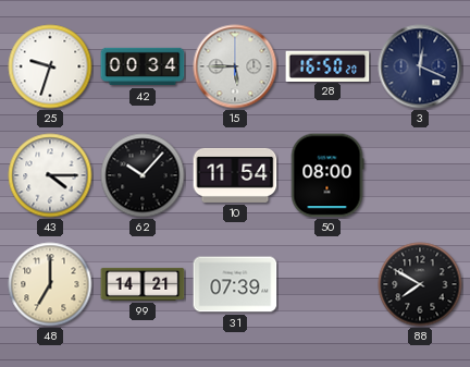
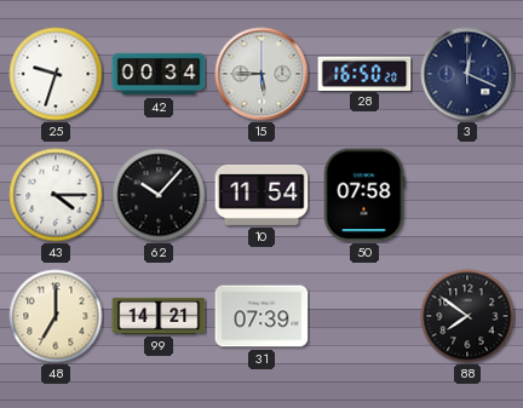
50: 08:00 -> 07:58 (364, 195)
88: 7:50 -> 7:51 (467, 316)
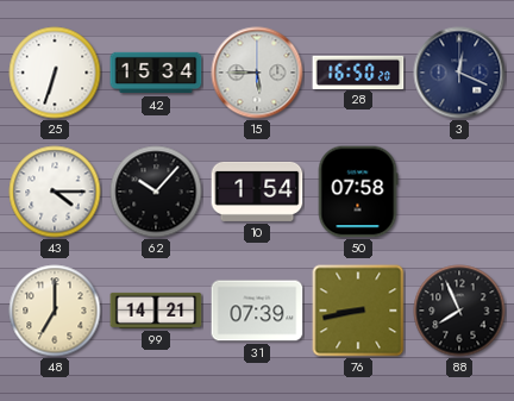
25: 9:33 -> 6:33 (55, 73)
42: 00:34 -> 15:34 (156, 73)
10: 11:54 -> 1:54 (257, 192)
76: none -> 8:43 (358, 311)
88: 7:51 -> 7:56 (459, 311)
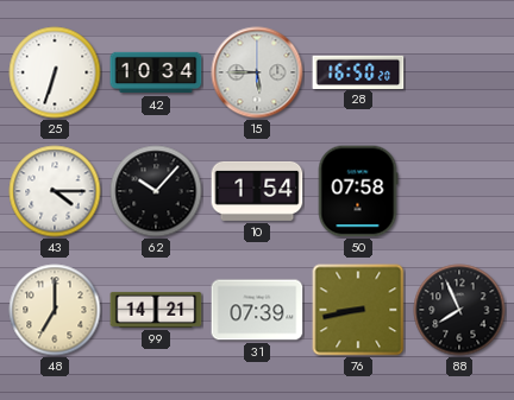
42: 15:34 -> 10:34 (156, 72)
3: 12:19 -> none (459, 73)
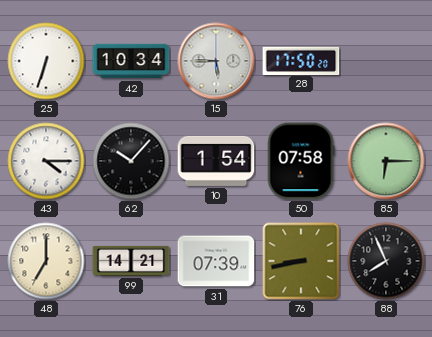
28: 16:50 -> 17:50 (301, 60)
85: none -> 6:15 (386, 161)
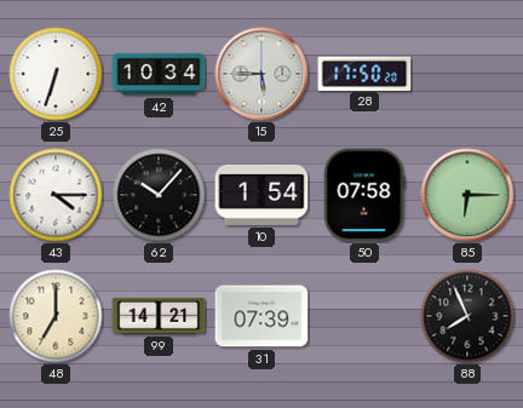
76: 8:43 -> none (301, 261)
